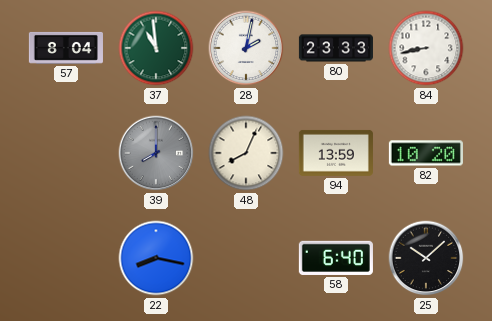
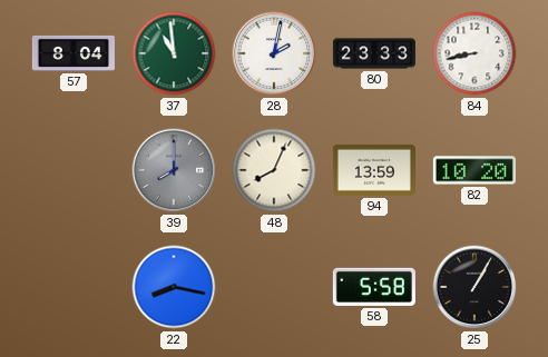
58: 6:40 -> 5:58 (374, 287)
25: 10:08 -> 1:05 (474, 287)
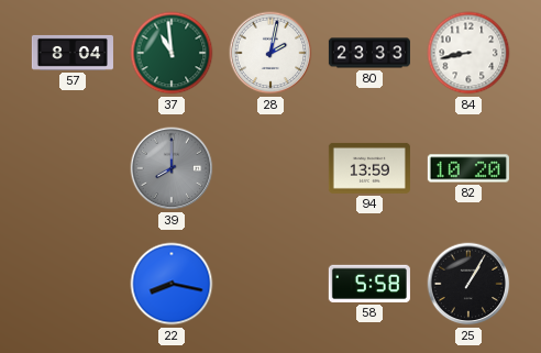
48: 8:04 -> none (274, 170)
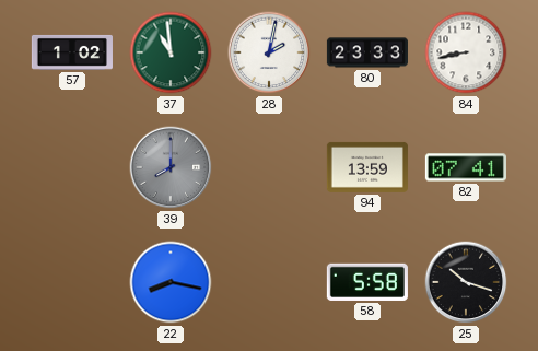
57: 8:04 -> 1:02 (72, 52)
82: 10:20 -> 07:41 (466, 167)
25: 1:05 -> 10:18 (466, 282)
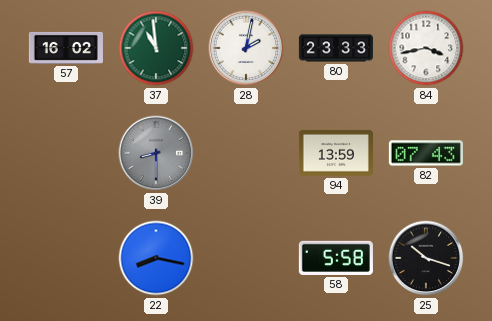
57: 1:02 -> 16:02 (66, 48)
84: 8:43 -> 3:43 (426, 48)
39: 8:00 -> 8:30 (156, 153)
82: 07:41 -> 07:43 (426, 153)
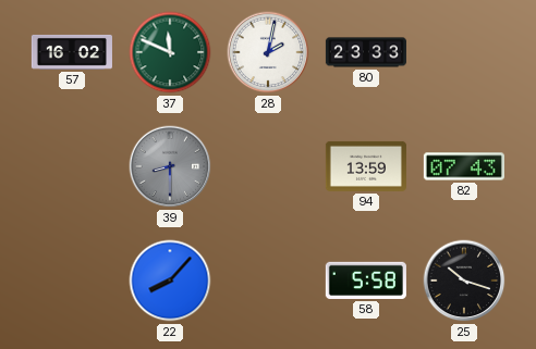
37: 10:59 -> 11:49 (170, 52)
84: 3:43 -> none (426, 48)
22: 8:17 -> 8:07 (170, 281)
